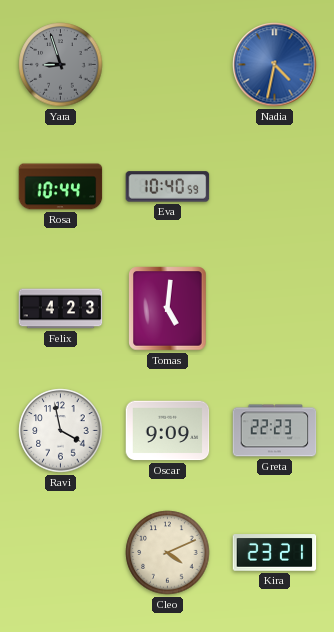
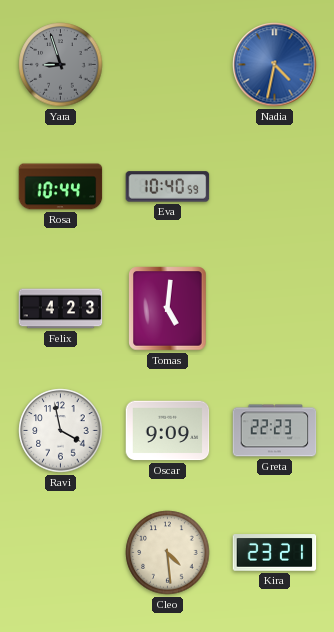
Cleo: 4:11 -> 4:29 (168, 553)
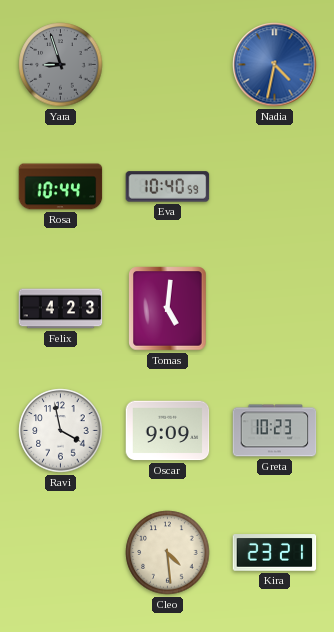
Greta: 22:23 -> 10:23 (275, 431)
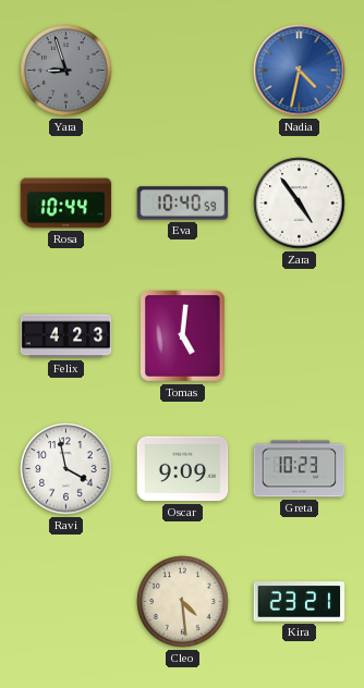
Zara: none -> 4:54 (300, 204)
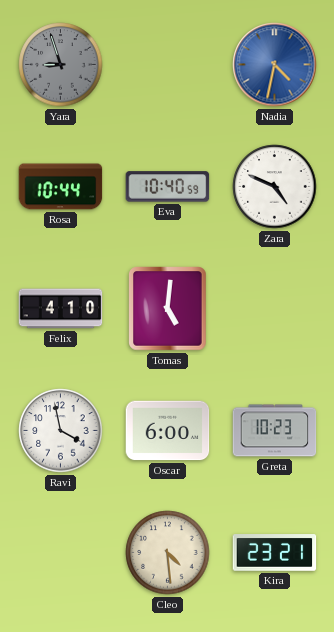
Zara: 4:54 -> 4:49 (275, 187)
Felix: 4:23 -> 4:10 (61, 309)
Oscar: 9:09 -> 6:00 (168, 431)
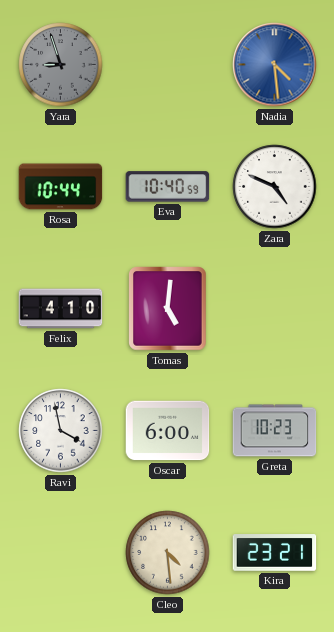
Nadia: 4:32 -> 4:29 (275, 65)
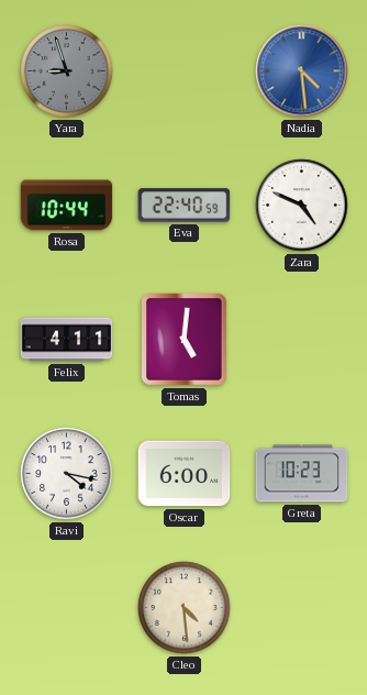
Eva: 10:40 -> 22:40 (185, 206)
Felix: 4:10 -> 4:11 (67, 340)
Ravi: 3:58 -> 4:17 (67, 474)
Kira: 23:21 -> none (275, 553)
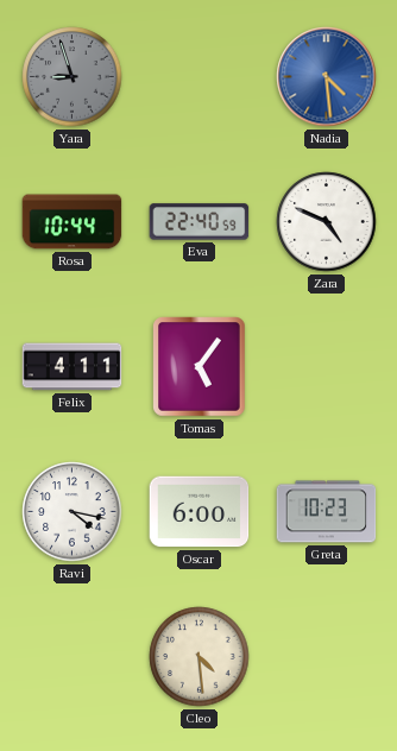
Tomas: 5:01 -> 5:06 (200, 367)
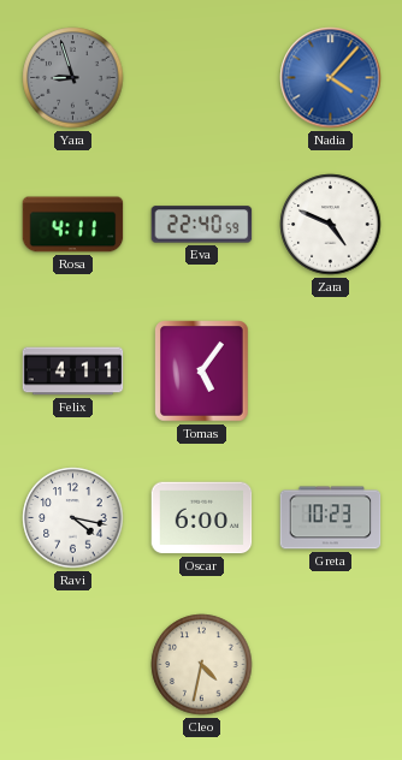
Nadia: 4:29 -> 4:07 (331, 78)
Rosa: 10:44 -> 4:11 (73, 225)
Cleo: 4:29 -> 4:32 (202, 665)
